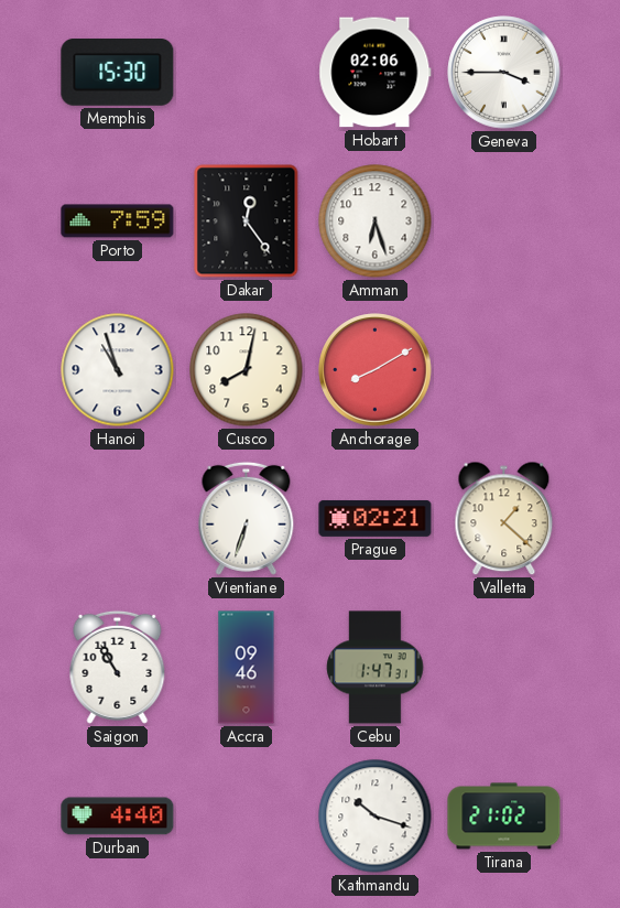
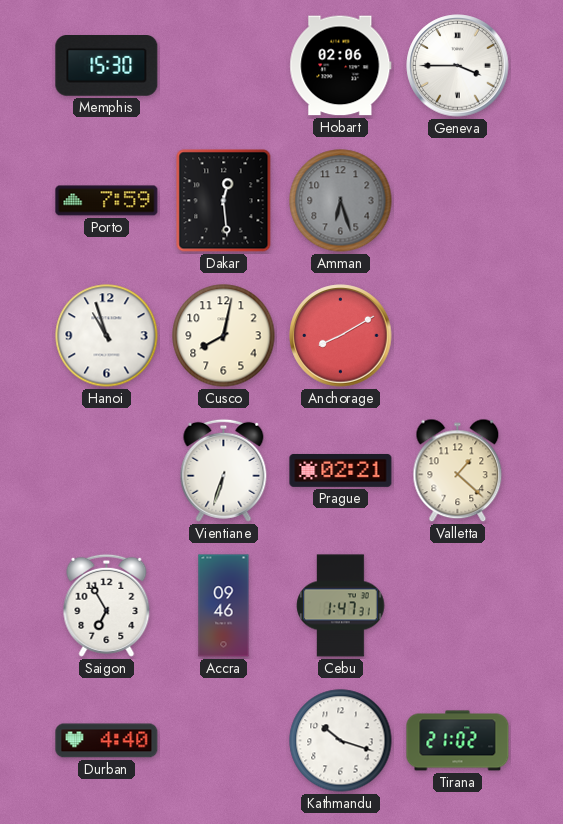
Dakar: 12:24 -> 12:29 (224, 201)
Amman dial: white -> grey (341, 201)
Saigon: 10:55 -> 6:55 (107, 605)
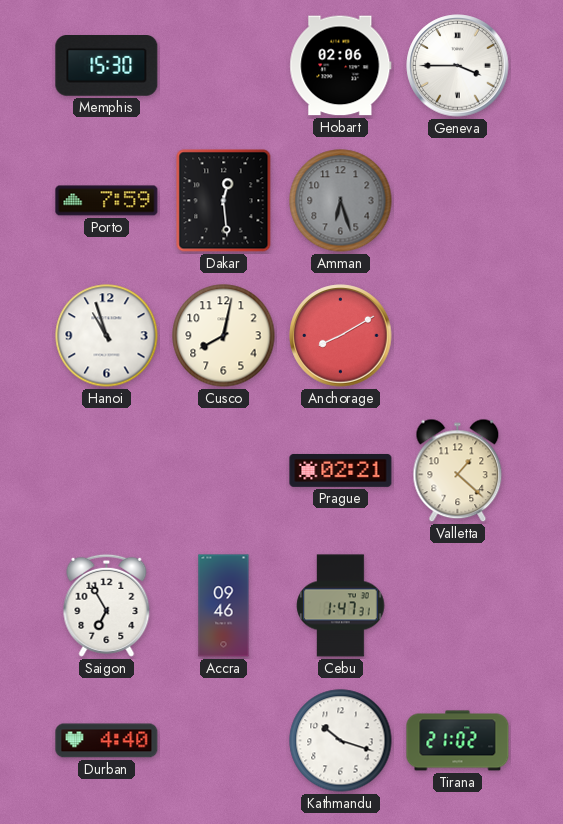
Vientiane: 6:33 -> none (224, 470)
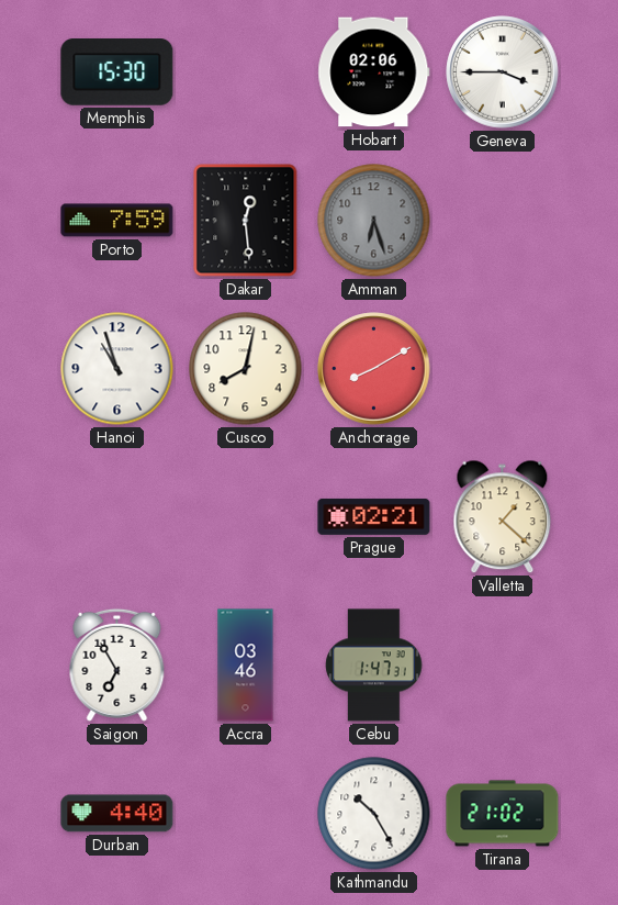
Accra: 09:46 -> 03:46 (246, 666)
Kathmandu: 10:18 -> 10:25 (374, 814)
